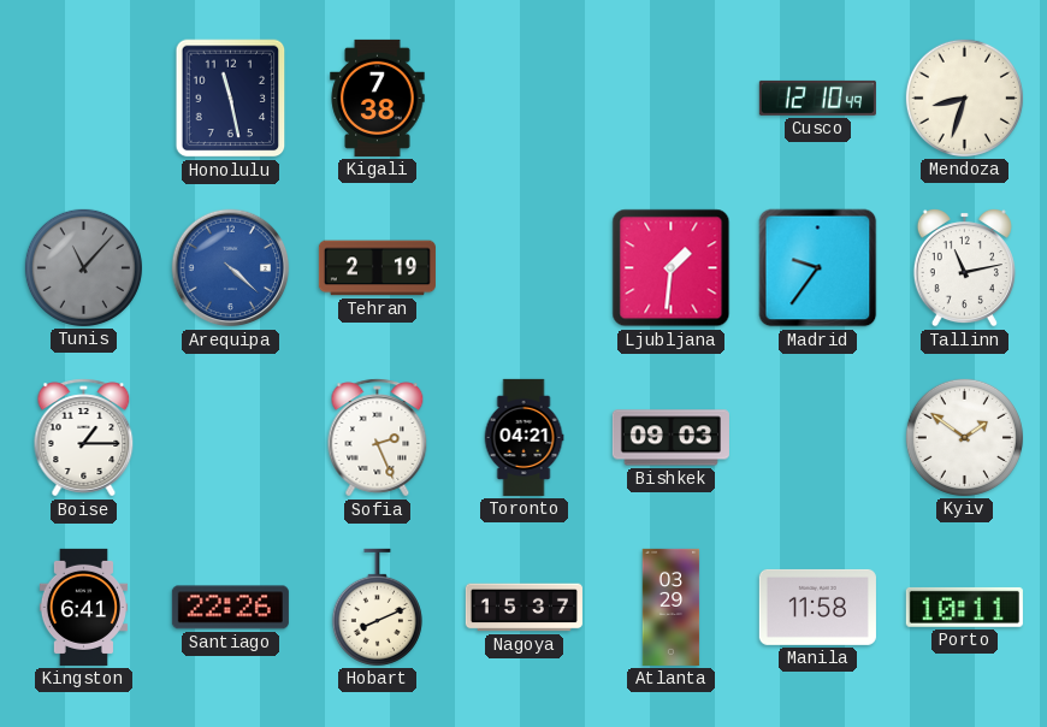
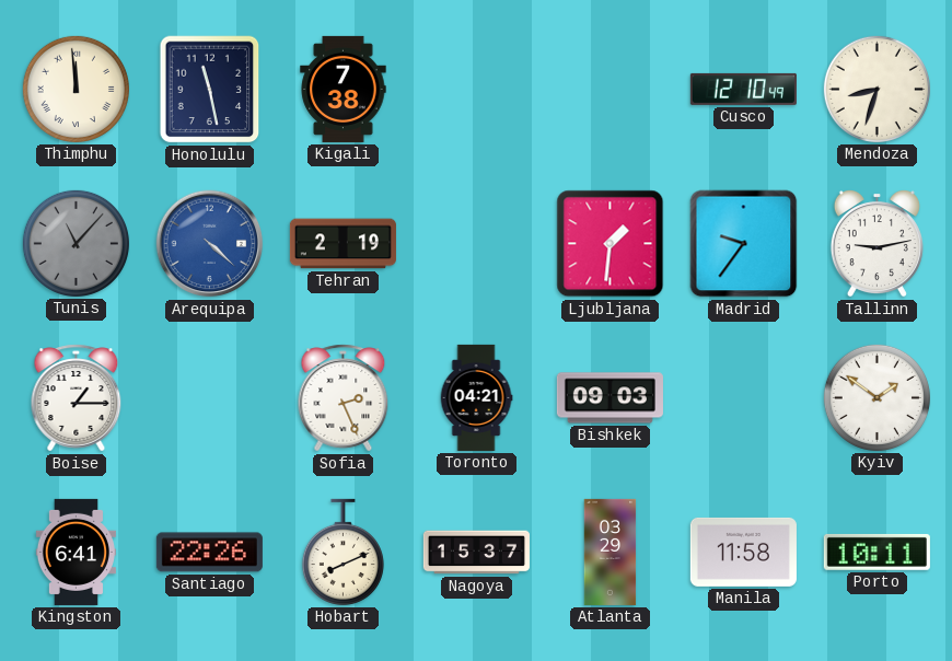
Thimphu: none -> 11:59 (76, 89)
Tallinn: 11:13 -> 9:13 (876, 243)
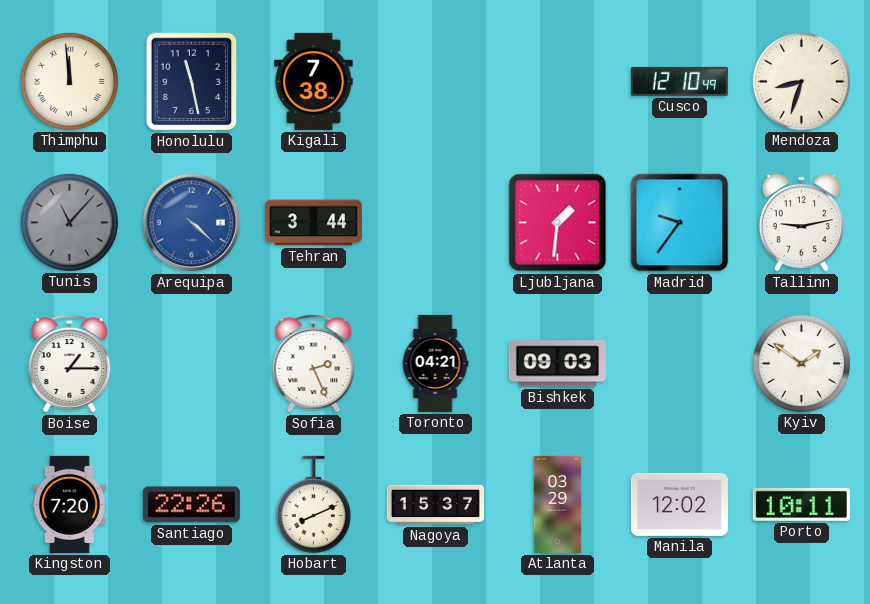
Tehran: 2:19 -> 3:44 (313, 223)
Kingston: 6:41 -> 7:20 (69, 504)
Manila: 11:58 -> 12:02 (679, 504)
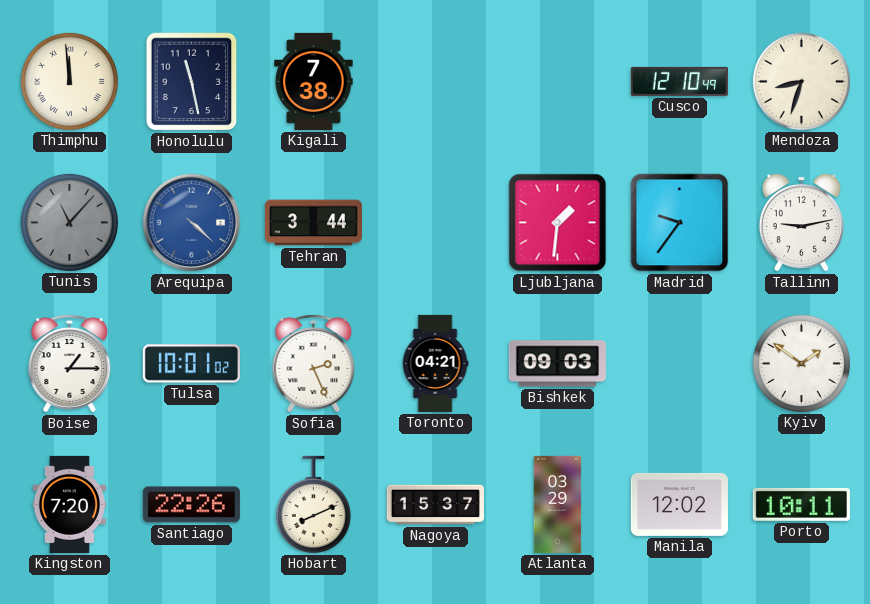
Tulsa: none -> 10:01 (191, 364)
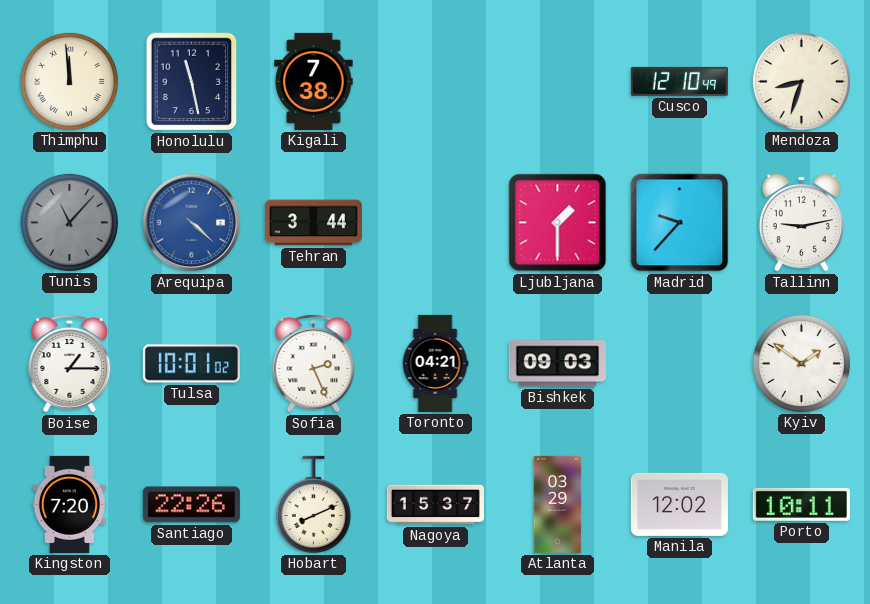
Ljubljana: 1:31 -> 1:30 (558, 223)
Madrid: 9:36 -> 9:37 (680, 223)
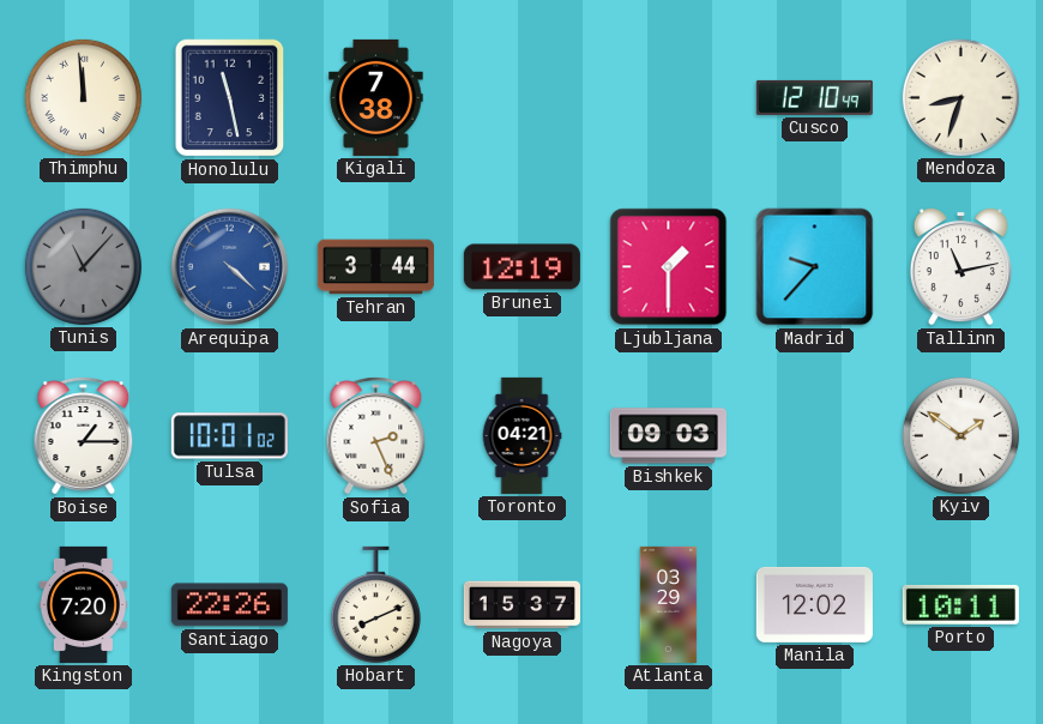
Brunei: none -> 12:19 (521, 267)
Tallinn: 9:13 -> 11:13 (960, 266)
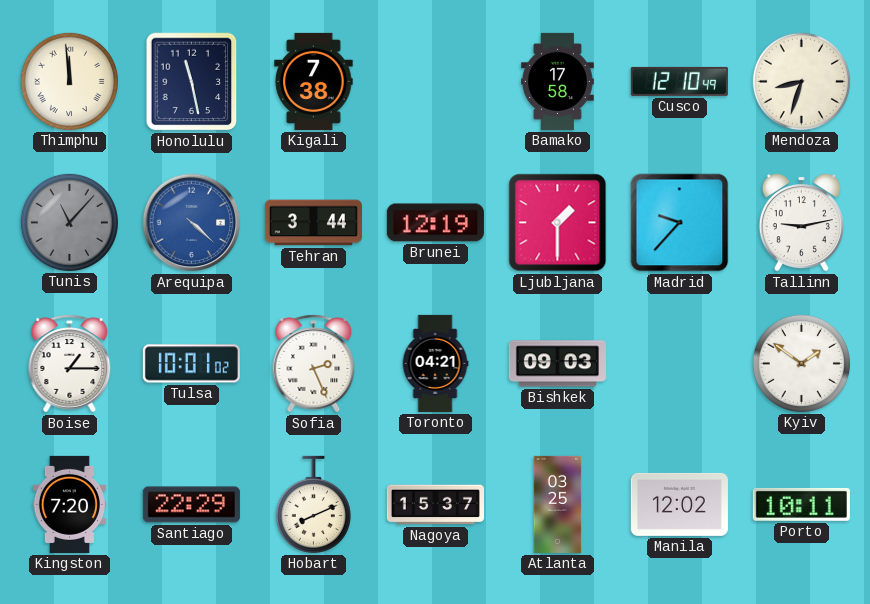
Bamako: none -> 17:58 (558, 81)
Tallinn: 11:13 -> 9:13 (801, 222)
Santiago: 22:26 -> 22:29 (191, 505)
Atlanta: 03:29 -> 03:25 (558, 504)
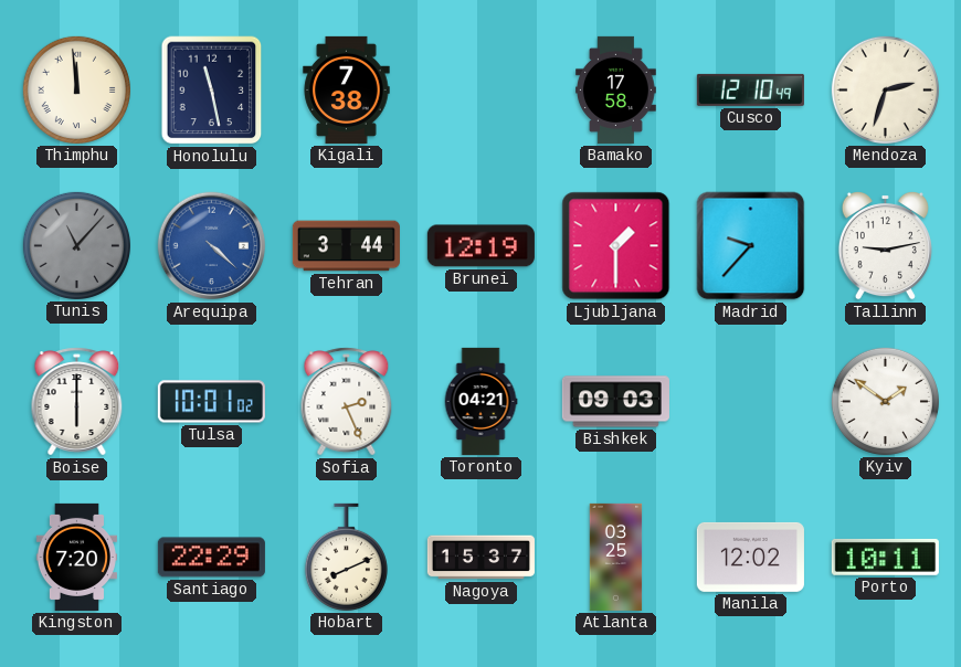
Mendoza: 8:33 -> 2:33 (885, 89)
Boise: 1:15 -> 6:00 (77, 402)
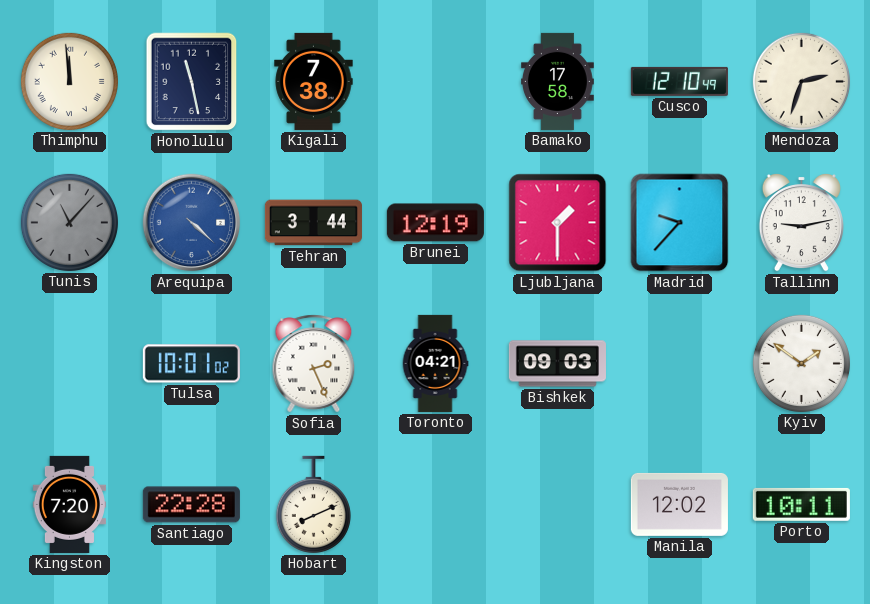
Boise: 6:00 -> none (77, 402)
Santiago: 22:29 -> 22:28 (191, 505)
Nagoya: 15:37 -> none (480, 558)
Atlanta: 03:25 -> none (616, 557)
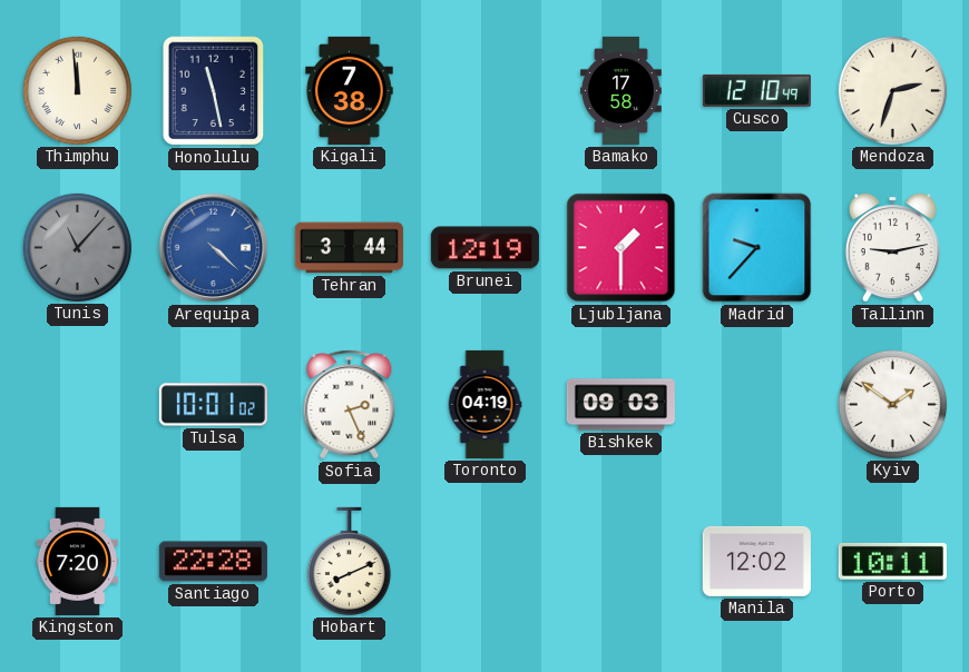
Toronto: 04:21 -> 04:19 (484, 404)
